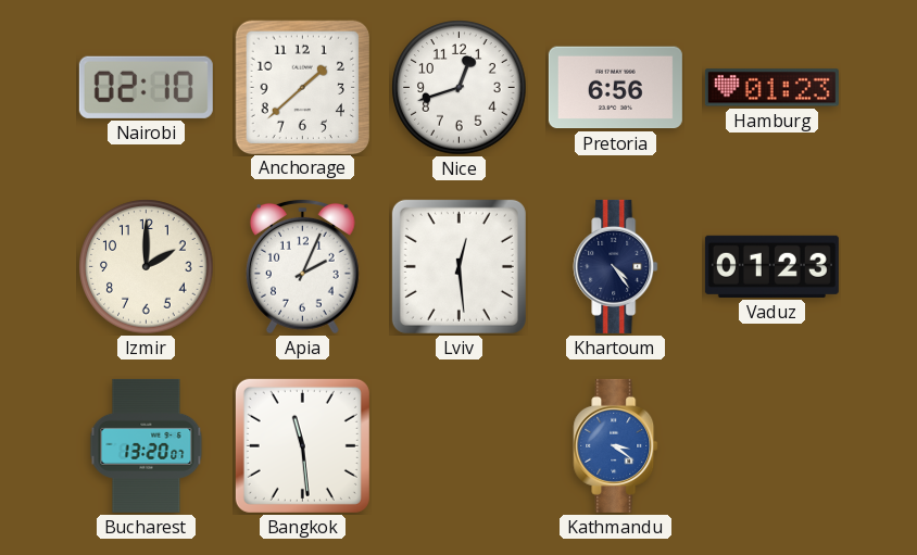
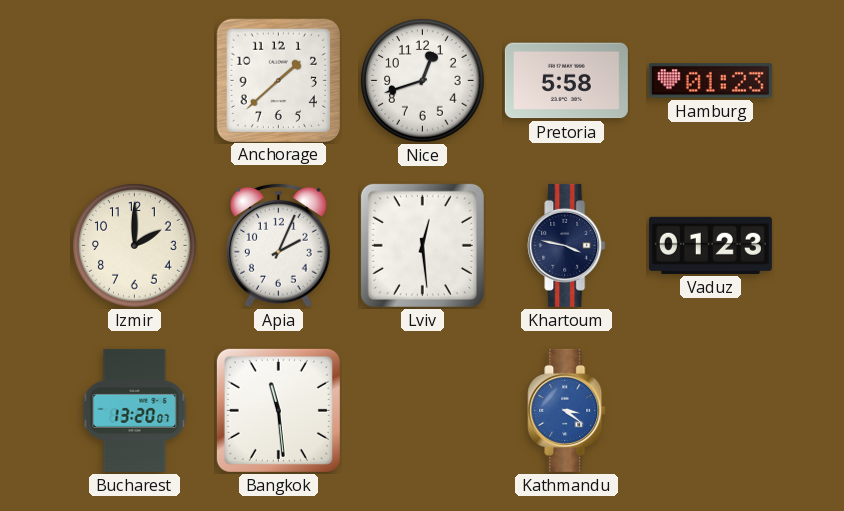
Nairobi: 02:10 -> none (146, 87)
Pretoria: 6:56 -> 5:58 (566, 81)
Khartoum: 4:24 -> 3:47 (567, 245)
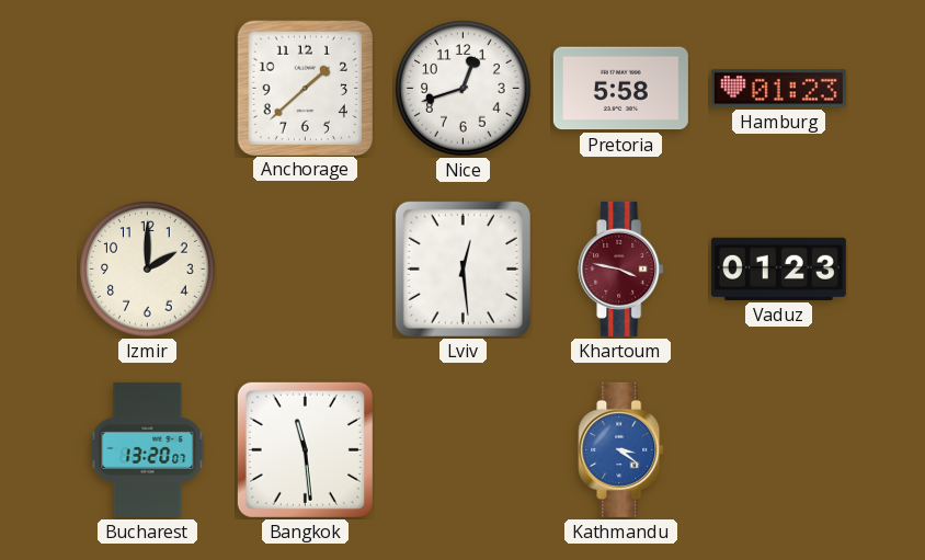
Apia: 2:04 -> none (279, 245)
Khartoum dial: navy -> burgundy (621, 268)
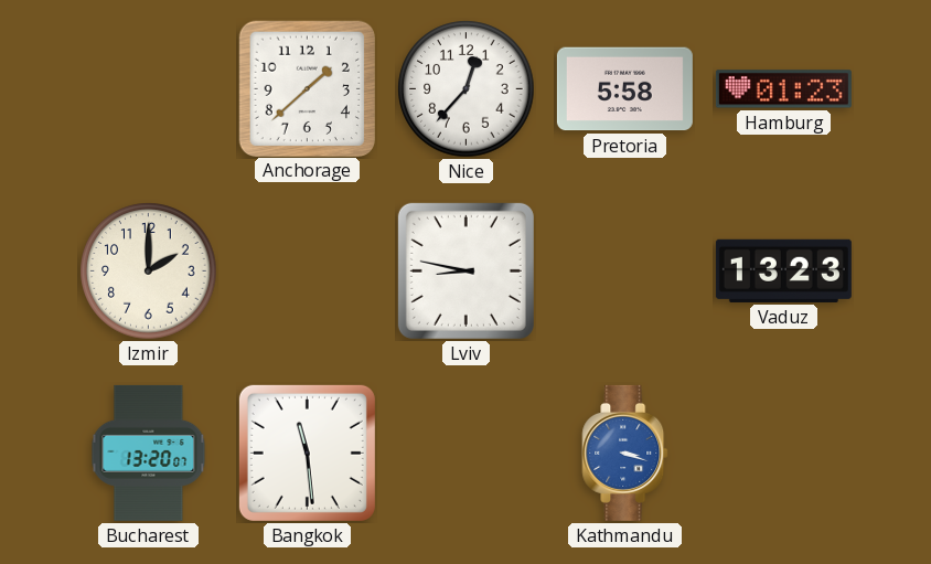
Nice: 12:42 -> 12:37 (467, 89)
Lviv: 12:29 -> 8:47 (465, 270)
Khartoum: 3:47 -> none (621, 268)
Vaduz: 01:23 -> 13:23 (783, 270)
Kathmandu: 3:21 -> 3:18 (625, 453)
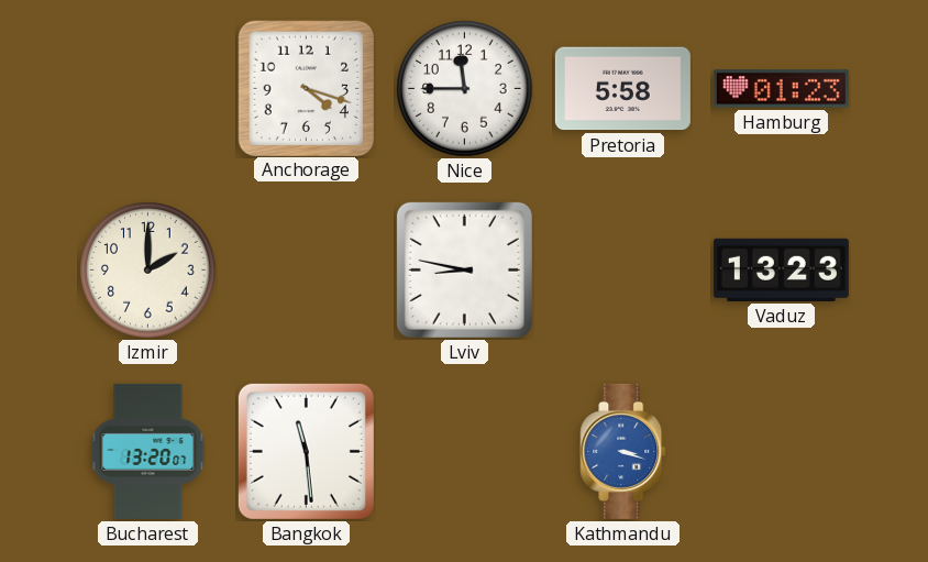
Anchorage: 1:38 -> 4:18 (306, 88)
Nice: 12:37 -> 11:45 (465, 89)
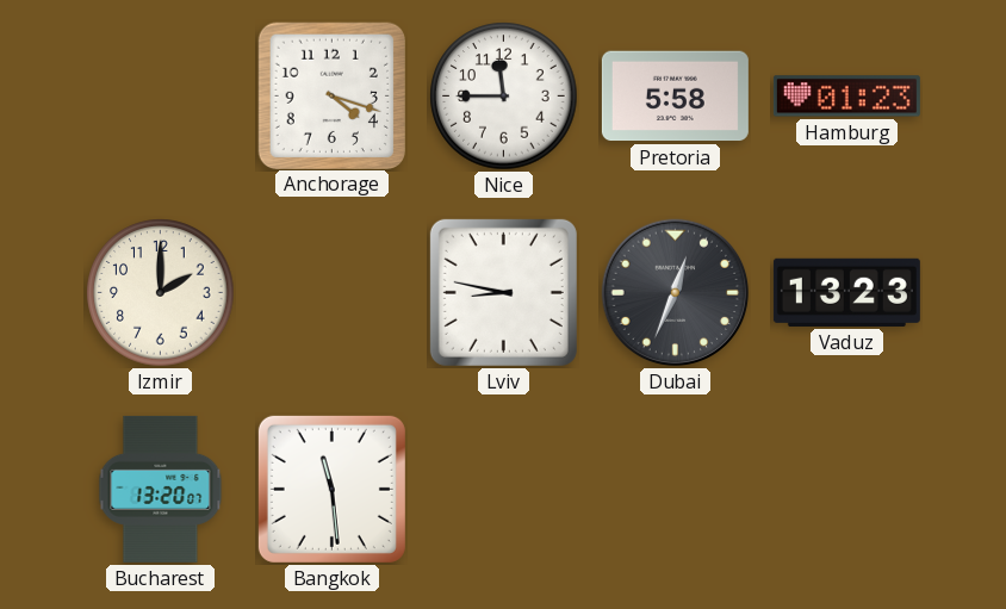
Dubai: none -> 12:34 (676, 293)
Kathmandu: 3:18 -> none (623, 451)
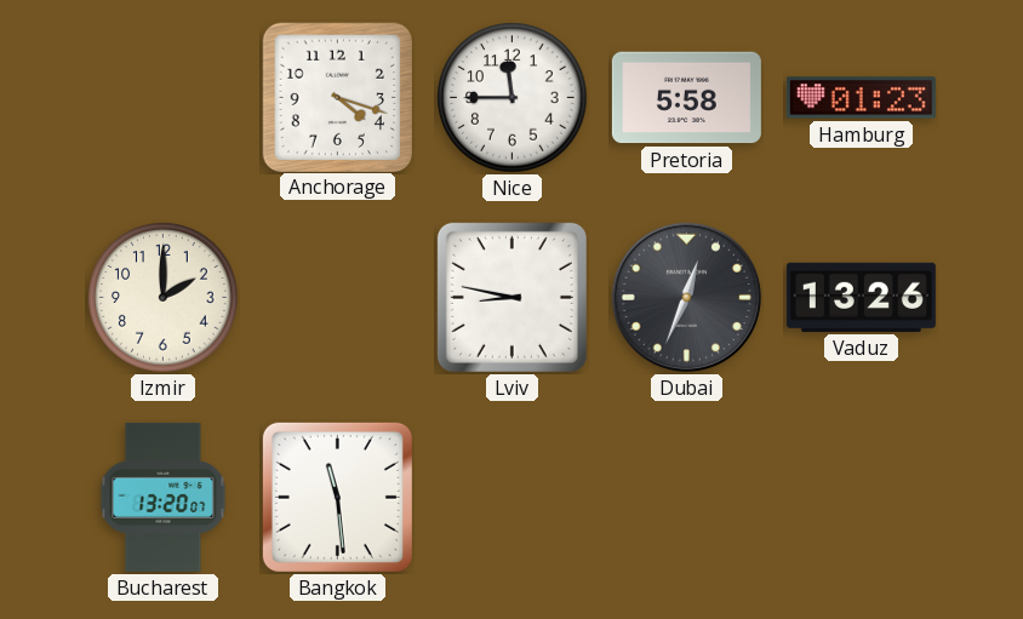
Vaduz: 13:23 -> 13:26 (861, 297)
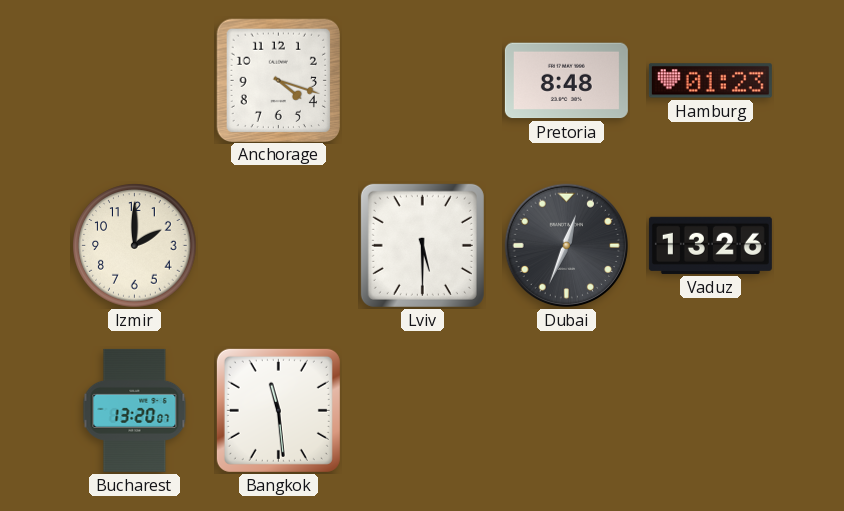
Nice: 11:45 -> none (513, 98)
Pretoria: 5:58 -> 8:48 (566, 81)
Lviv: 8:47 -> 5:30 (422, 245)
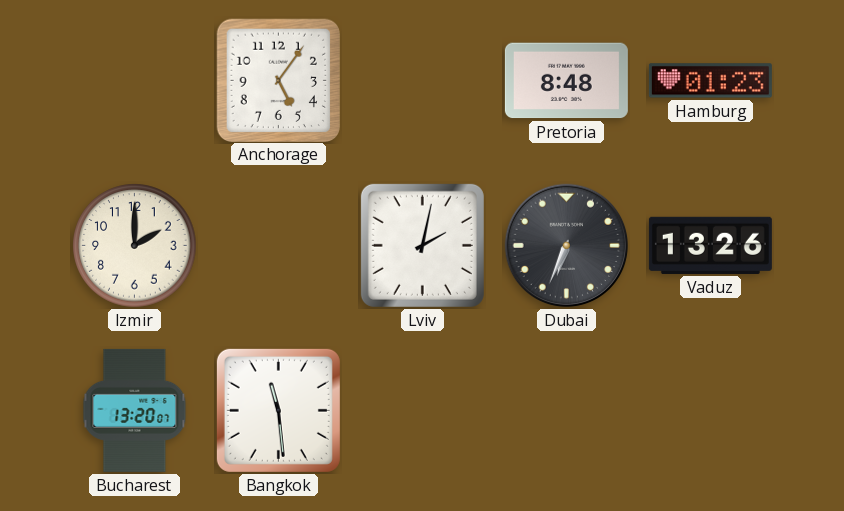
Anchorage: 4:18 -> 5:06 (278, 80)
Lviv: 5:30 -> 2:02 (422, 245)
Dubai: 12:34 -> 6:34 (567, 246)
